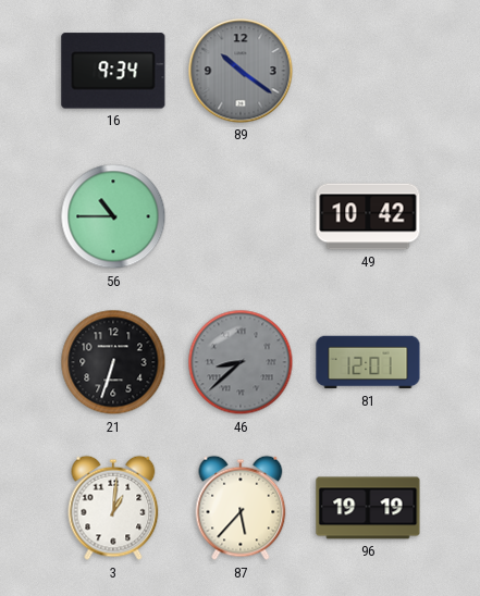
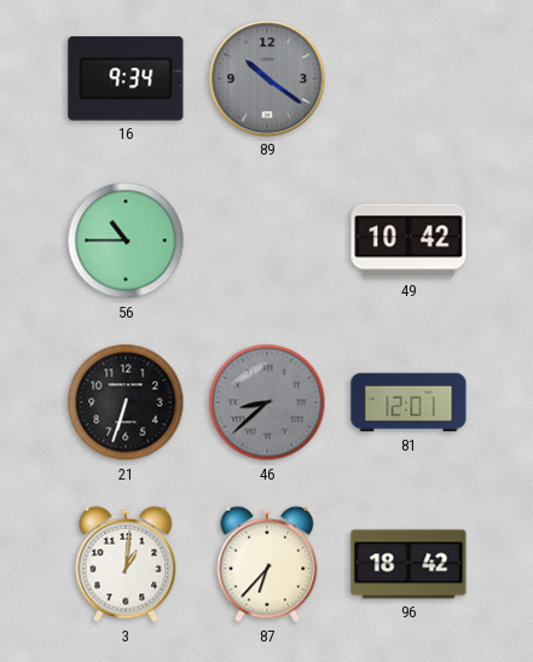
87: 5:37 -> 6:37 (267, 564)
96: 19:19 -> 18:42 (409, 564)
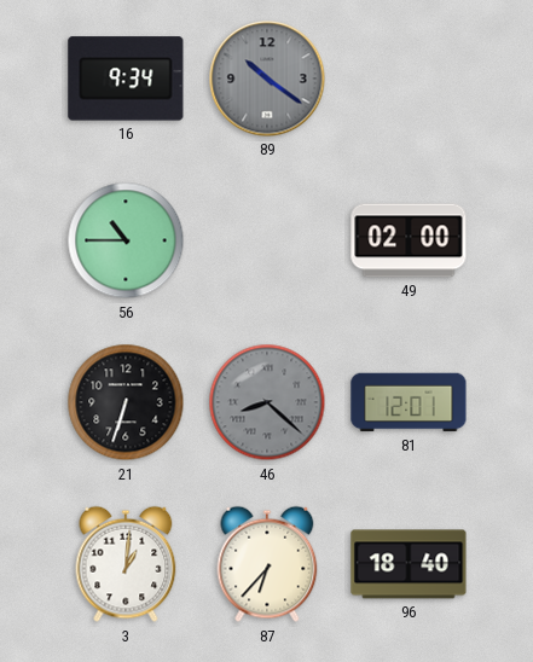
49: 10:42 -> 02:00 (409, 240)
46: 8:38 -> 8:22 (267, 402)
96: 18:42 -> 18:40 (409, 564)
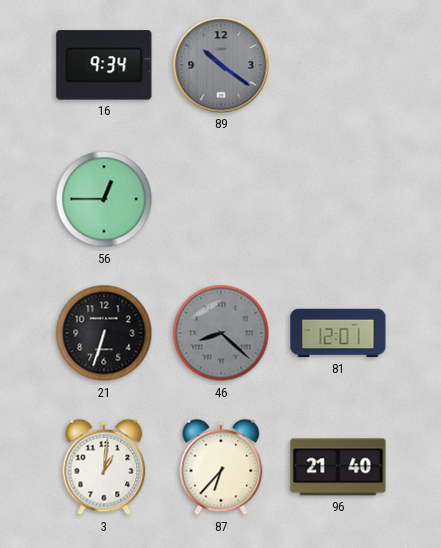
56: 10:45 -> 12:45 (104, 199)
49: 02:00 -> none (409, 240)
96: 18:40 -> 21:40 (338, 467)
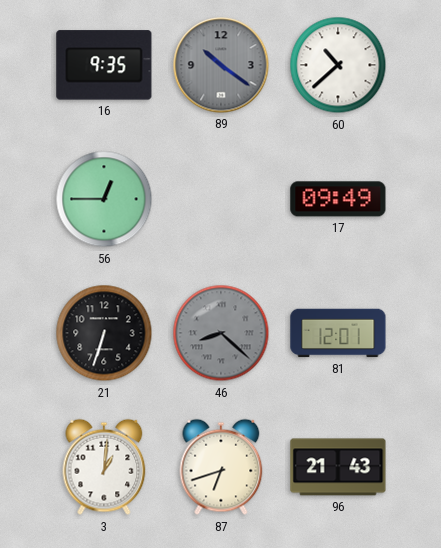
16: 9:34 -> 9:35 (104, 65)
60: none -> 10:38 (338, 65)
17: none -> 09:49 (338, 199)
87: 6:37 -> 6:42 (221, 467)
96: 21:40 -> 21:43 (338, 467)
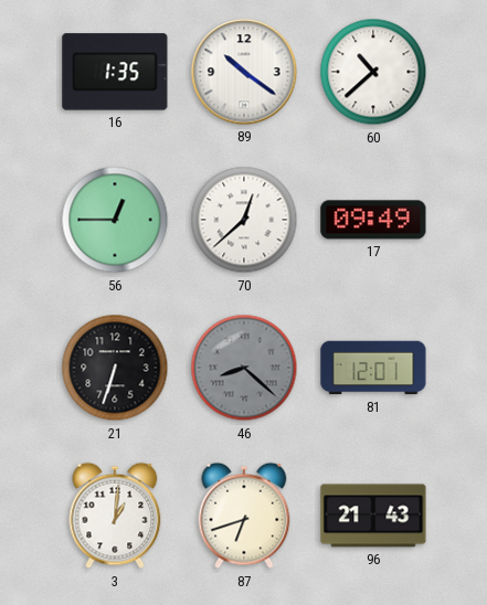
16: 9:35 -> 1:35 (115, 72)
89 dial: grey -> white (244, 72)
70: none -> 12:38 (244, 220)
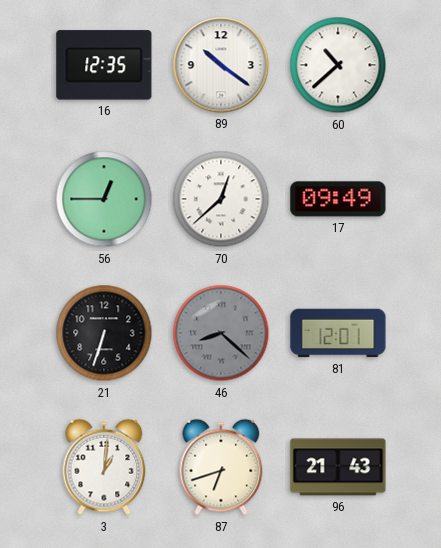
16: 1:35 -> 12:35 (104, 65)
